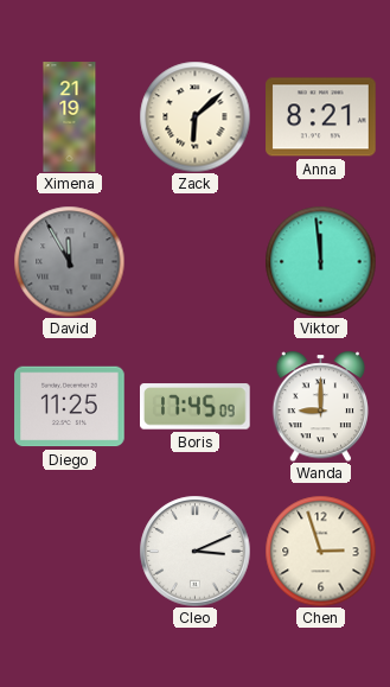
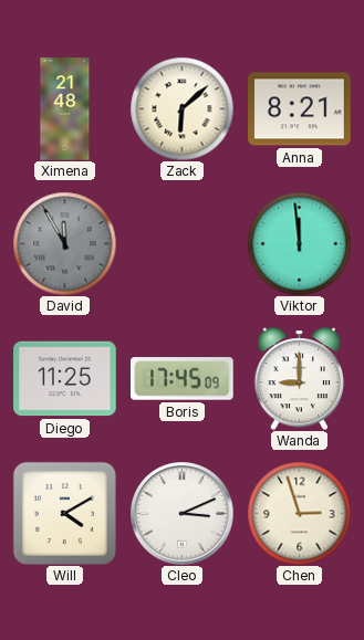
Ximena: 21:19 -> 21:48 (65, 109)
Will: none -> 4:10 (64, 513)
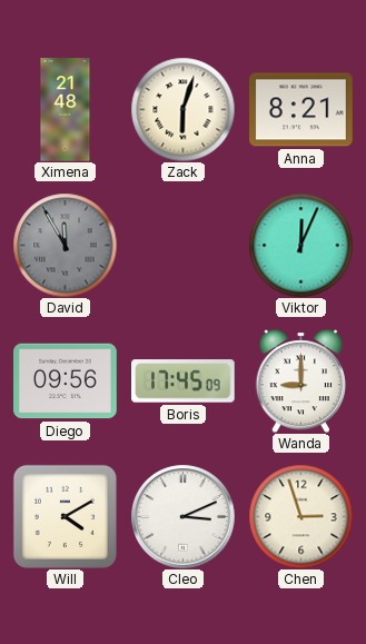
Zack: 6:08 -> 6:03 (182, 109)
Viktor: 11:59 -> 12:04 (300, 245)
Diego: 11:25 -> 09:56 (66, 382)
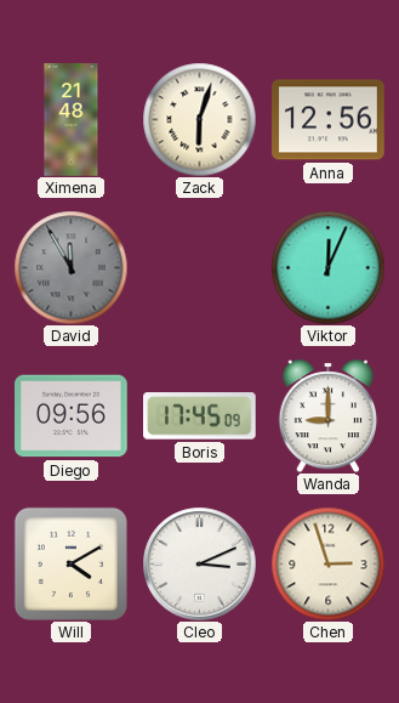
Anna: 8:21 -> 12:56 (329, 120)
